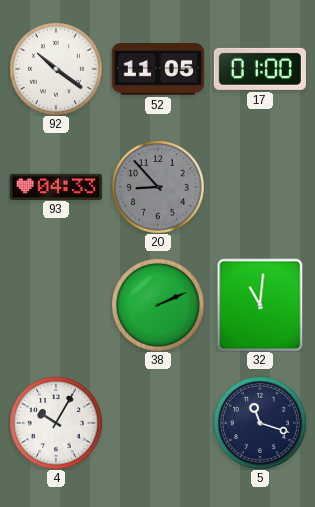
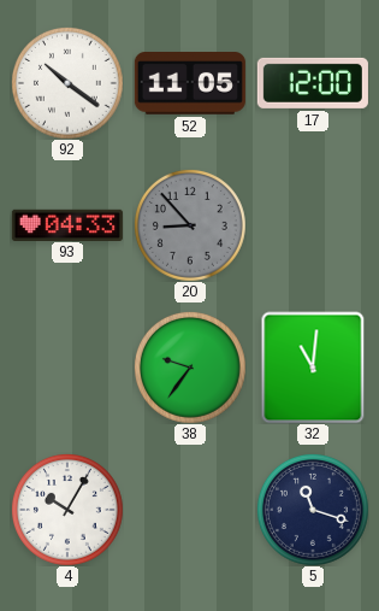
17: 01:00 -> 12:00 (313, 83)
38: 2:11 -> 9:36 (190, 368)
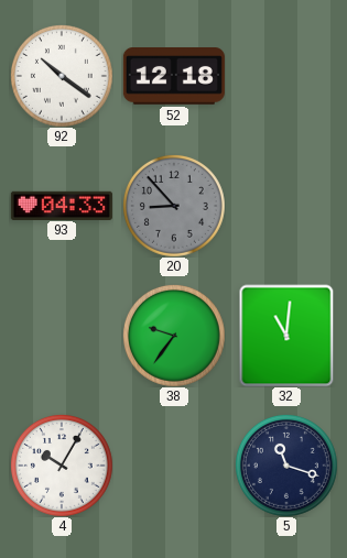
52: 11:05 -> 12:18 (174, 77)
17: 12:00 -> none (313, 83)
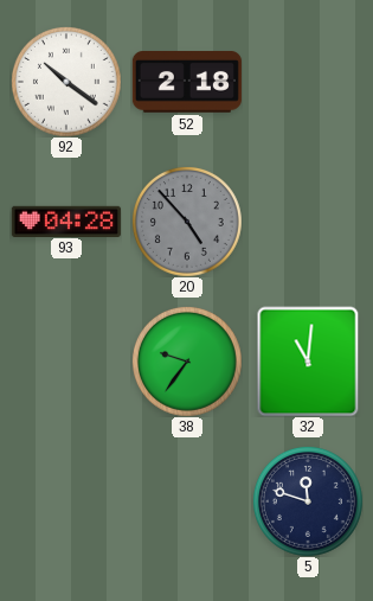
52: 12:18 -> 2:18 (187, 83)
93: 04:33 -> 04:28 (66, 220)
20: 8:53 -> 4:53 (187, 222)
4: 10:05 -> none (62, 466)
5: 11:18 -> 11:48 (308, 501)
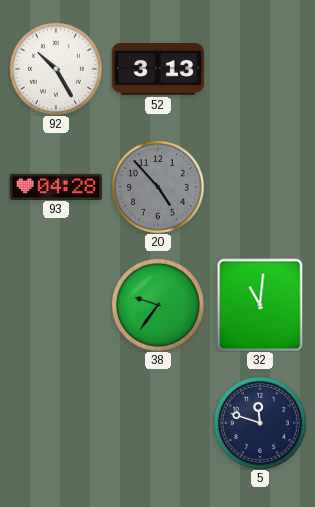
92: 10:21 -> 10:25 (56, 69)
52: 2:18 -> 3:13 (158, 70)
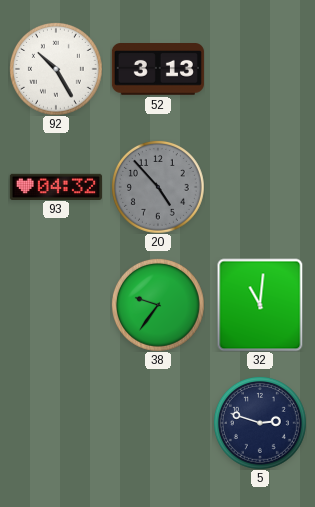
93: 04:28 -> 04:32 (56, 186)
5: 11:48 -> 2:48 (260, 423)
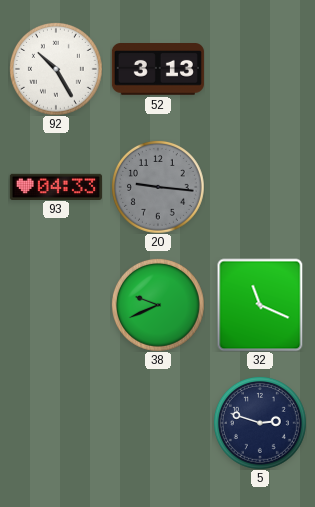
93: 04:32 -> 04:33 (56, 186)
20: 4:53 -> 9:16 (158, 187)
38: 9:36 -> 9:41 (158, 305)
32: 11:01 -> 11:19 (260, 305)
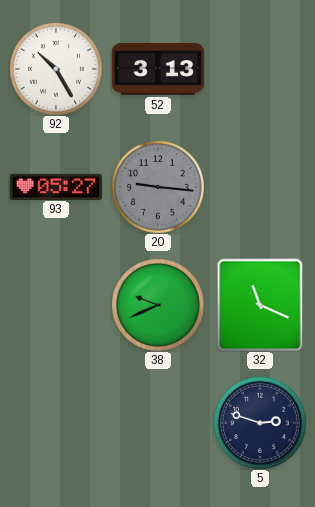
93: 04:33 -> 05:27 (56, 186)
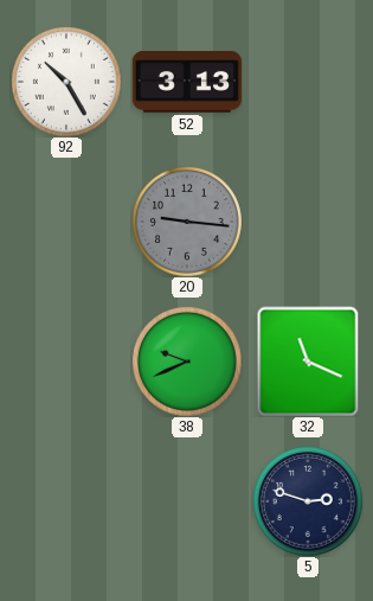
93: 05:27 -> none (56, 186)
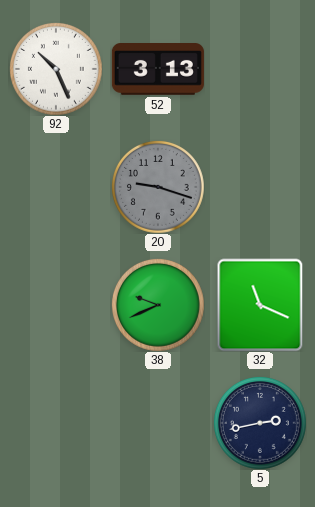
92: 10:25 -> 10:26 (56, 69)
20: 9:16 -> 9:18 (158, 187)
5: 2:48 -> 2:43 (260, 423)
